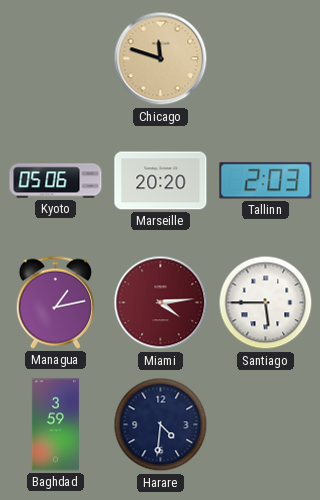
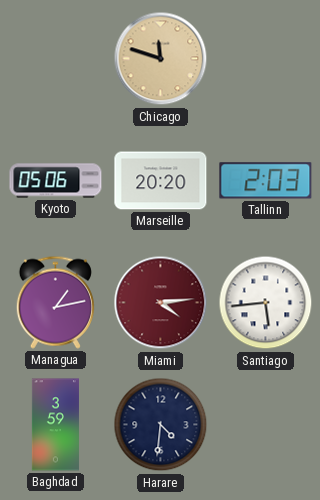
Santiago: 5:45 -> 5:44 (266, 303)
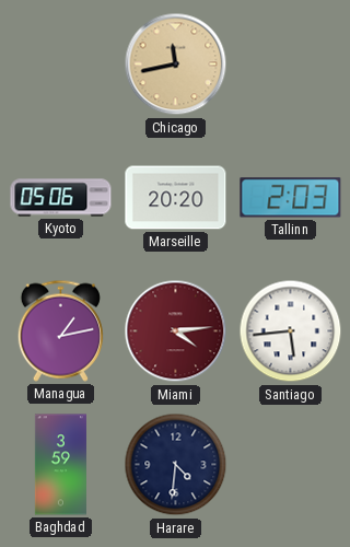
Chicago: 11:48 -> 11:43 (176, 65)
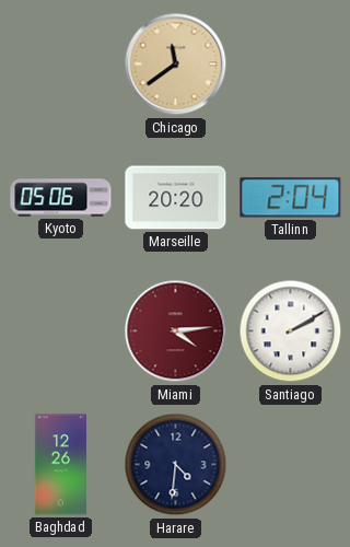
Chicago: 11:43 -> 11:39 (176, 65)
Tallinn: 2:03 -> 2:04 (291, 198)
Managua: 1:13 -> none (60, 330)
Santiago: 5:44 -> 2:10 (291, 331)
Baghdad: 3:59 -> 12:26 (60, 465)
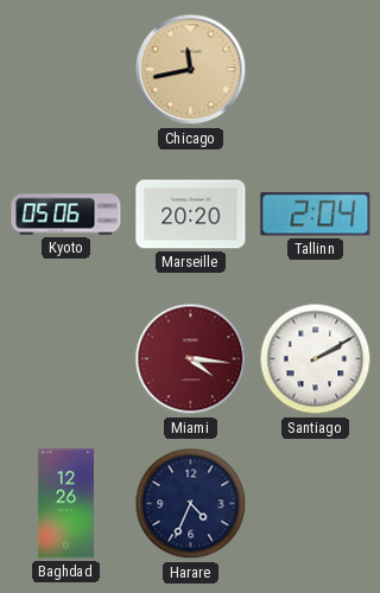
Chicago: 11:39 -> 11:43 (191, 70)
Miami: 4:14 -> 4:16 (191, 359)
Harare: 4:31 -> 4:34 (191, 504)
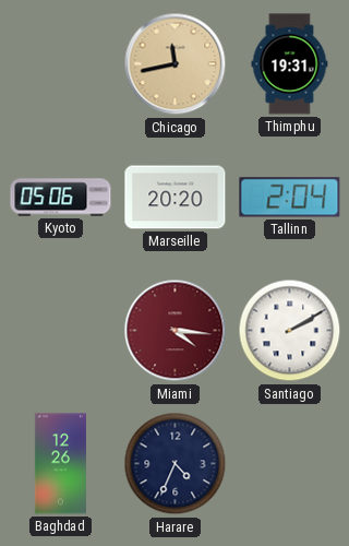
Thimphu: none -> 19:31 (290, 64)
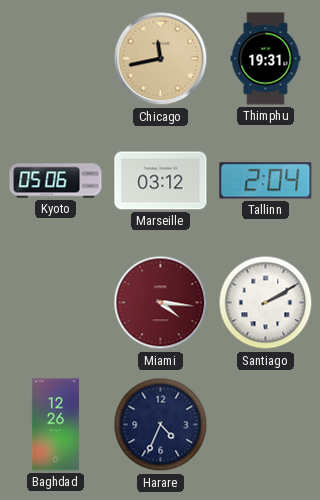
Marseille: 20:20 -> 03:12 (161, 181)
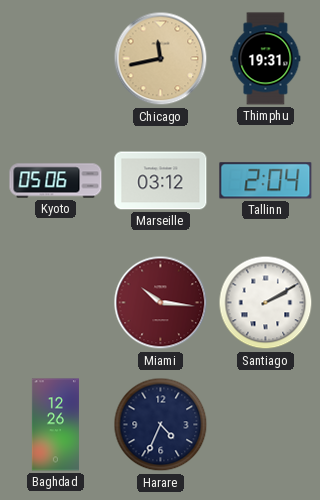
Miami: 4:16 -> 10:16 (161, 303)
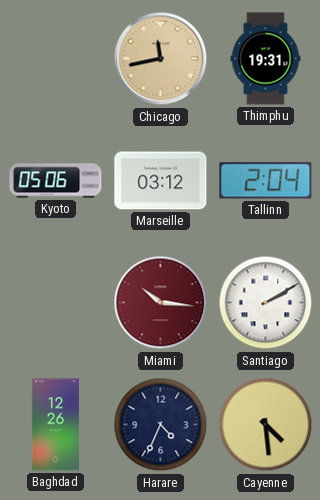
Cayenne: none -> 4:29 (266, 425)
